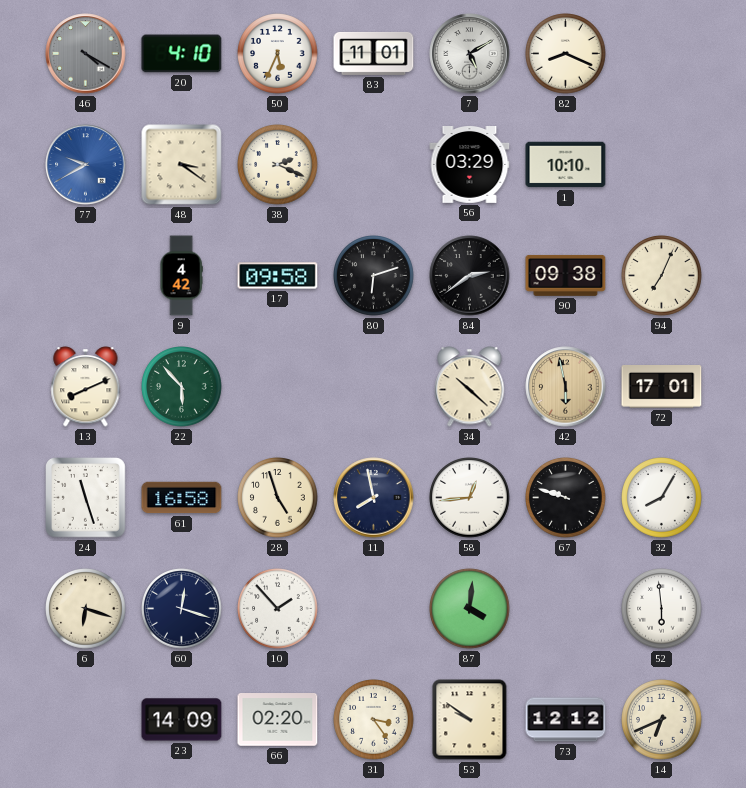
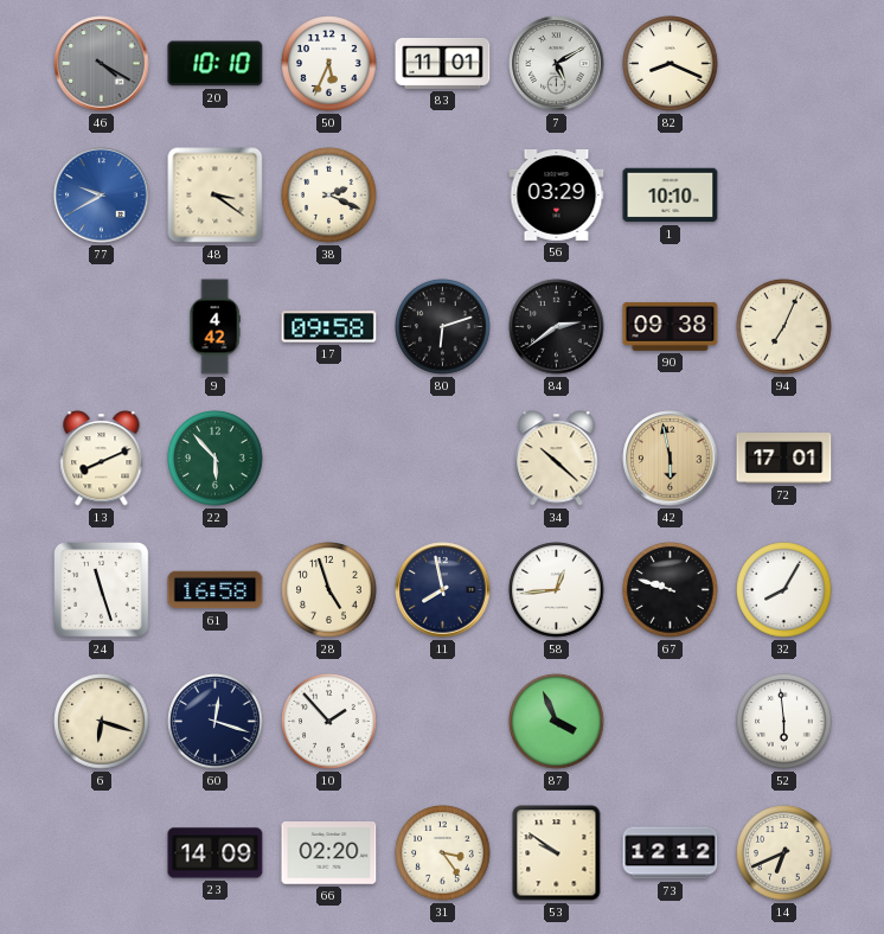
20: 4:10 -> 10:10 (216, 64)
87: 4:01 -> 3:56 (557, 722)
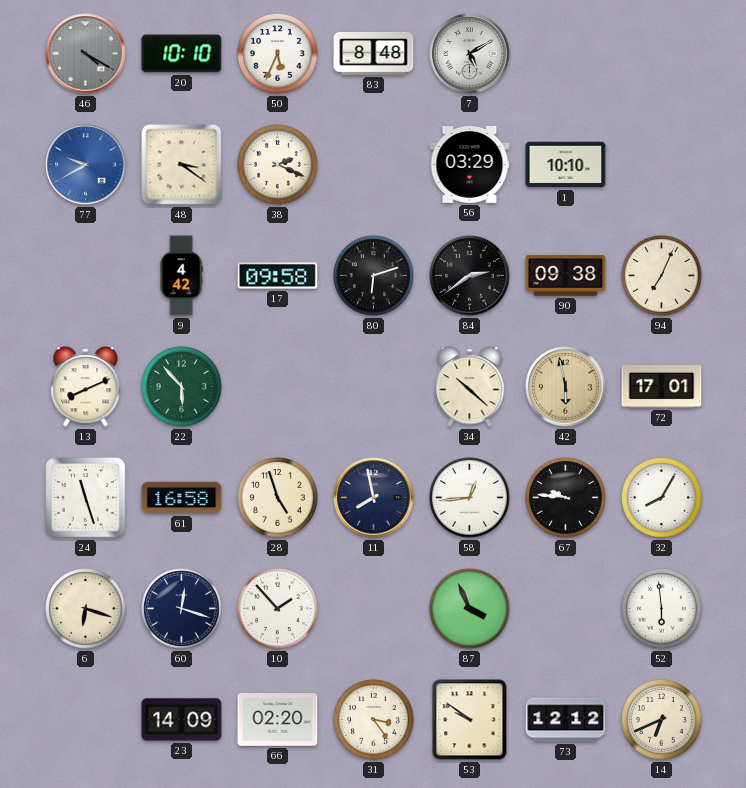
83: 11:01 -> 8:48 (374, 53)
82: 8:19 -> none (671, 64)
67: 9:48 -> 9:46 (566, 498)
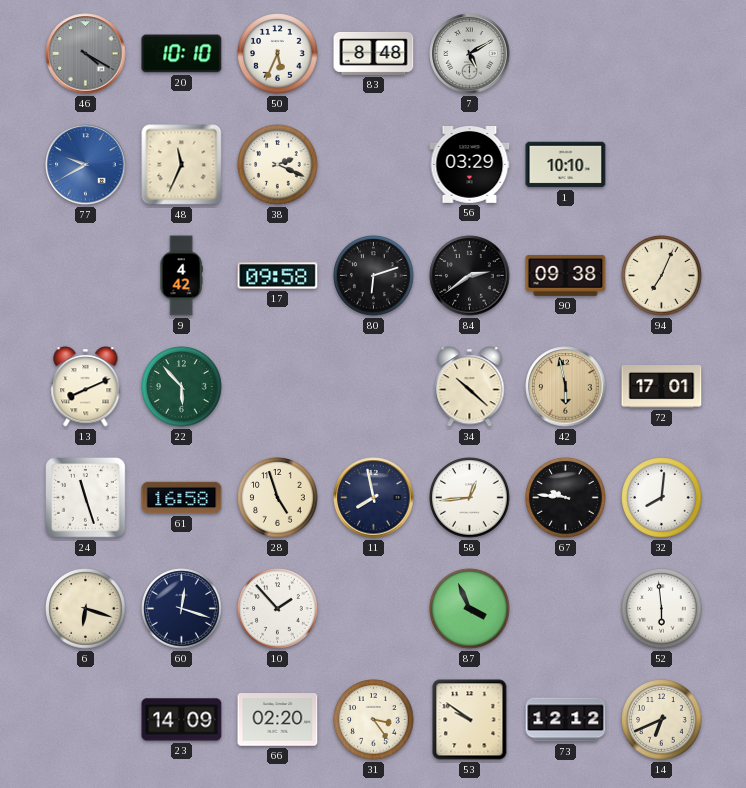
48: 3:21 -> 11:34 (182, 165)
32: 8:05 -> 8:01 (662, 498)
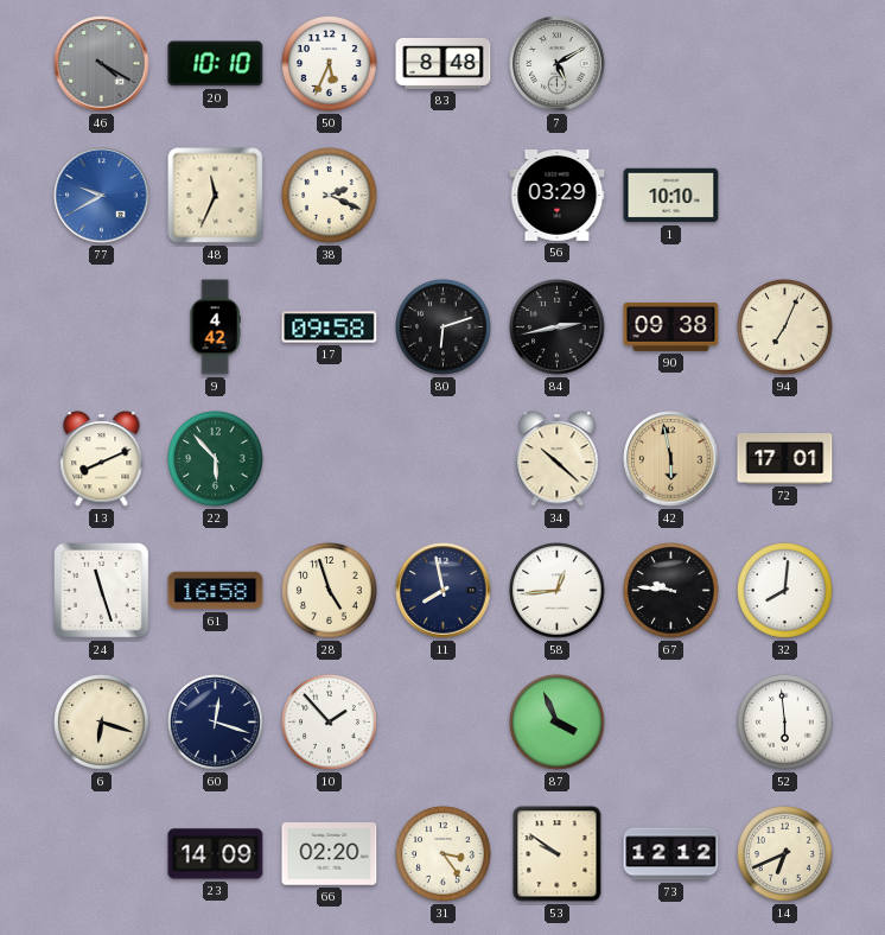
84: 2:39 -> 2:43 (558, 327)
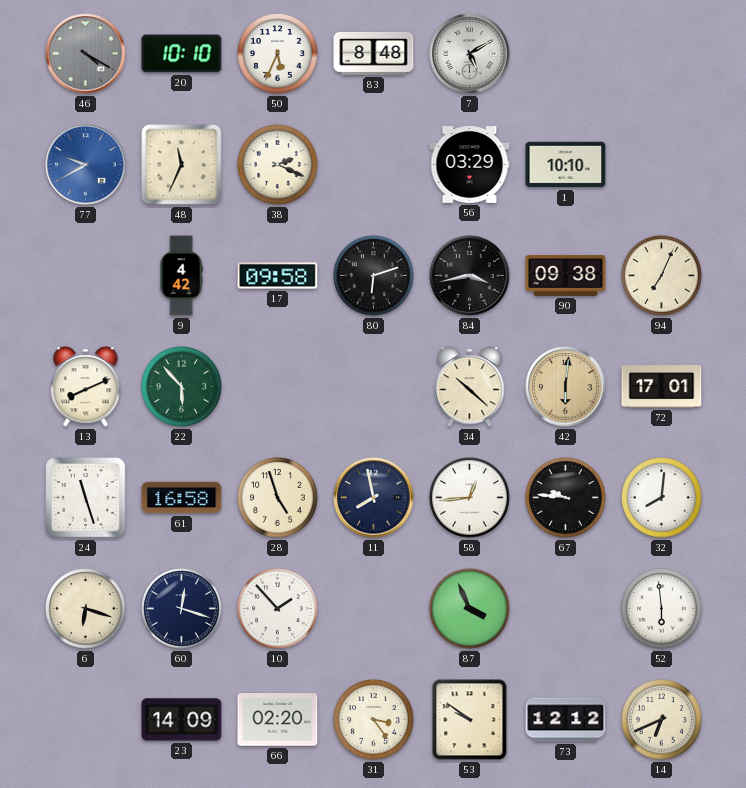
84: 2:43 -> 3:43 (470, 276)
42: 5:58 -> 6:01 (566, 387)
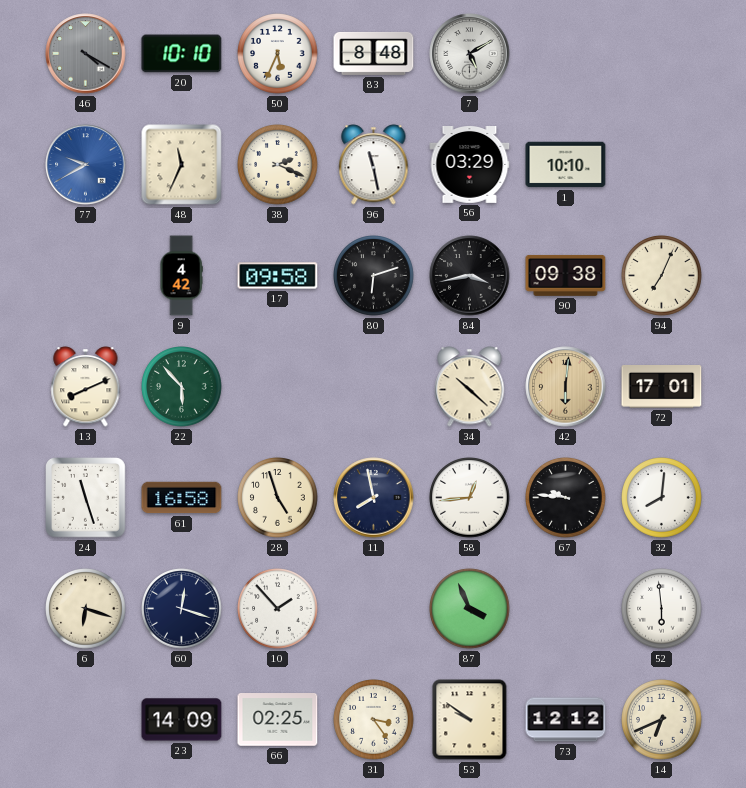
96: none -> 11:28 (374, 165)
66: 02:20 -> 02:25 (278, 720)
